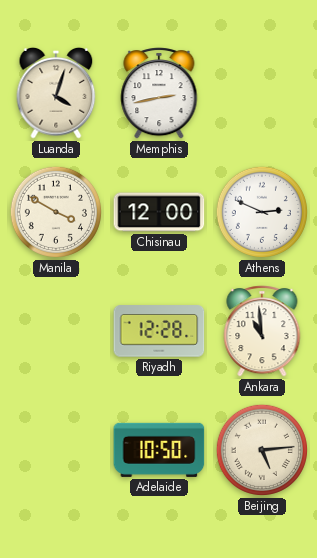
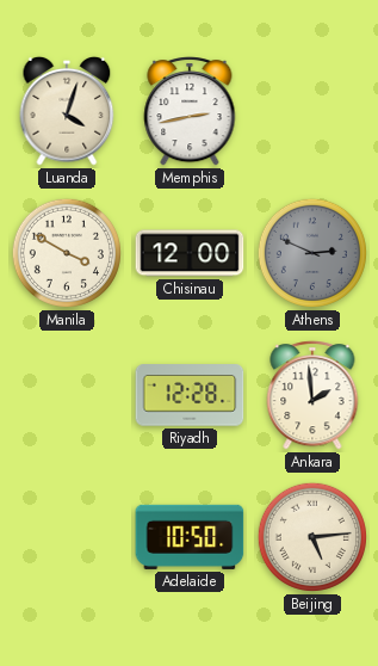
Athens dial: white -> grey (312, 253)
Ankara: 10:59 -> 1:59 (312, 395)
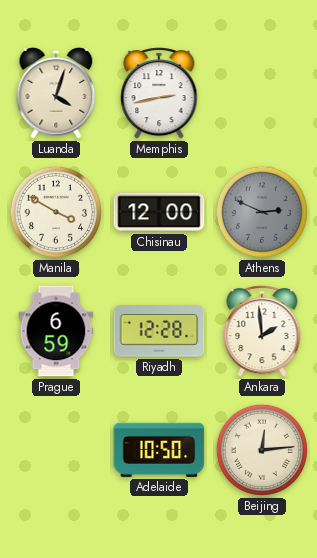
Prague: none -> 6:59 (56, 331)
Beijing: 5:14 -> 12:14 (262, 450)
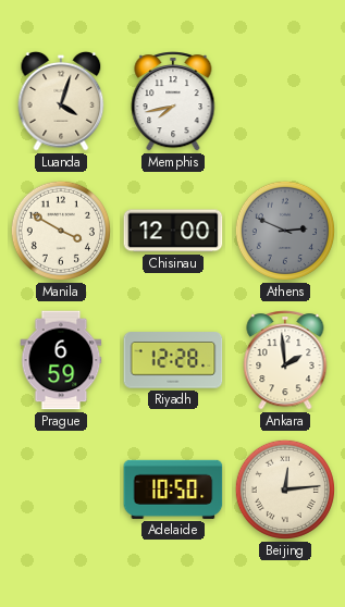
Memphis: 2:43 -> 7:43 (173, 101)
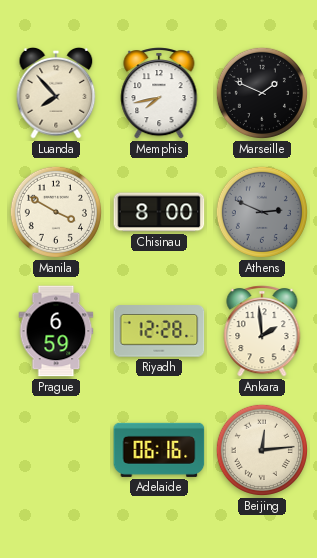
Luanda: 4:03 -> 7:53 (56, 93)
Marseille: none -> 1:49 (262, 93)
Chisinau: 12:00 -> 8:00 (159, 212)
Adelaide: 10:50 -> 06:16 (159, 450)
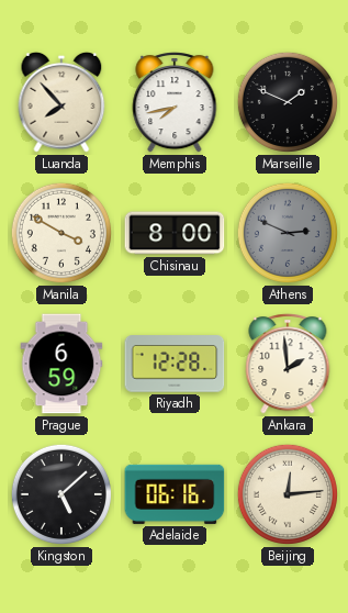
Kingston: none -> 5:08 (61, 494)
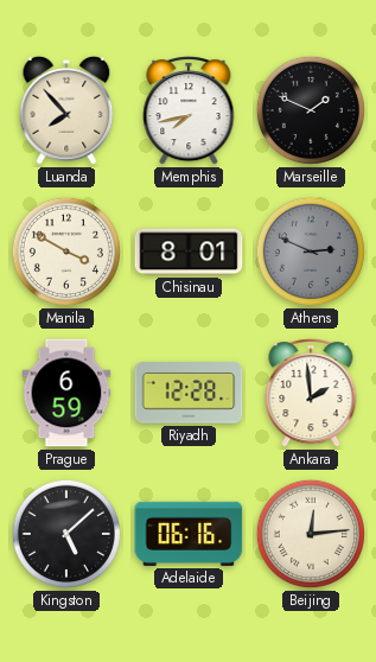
Chisinau: 8:00 -> 8:01 (189, 252)
